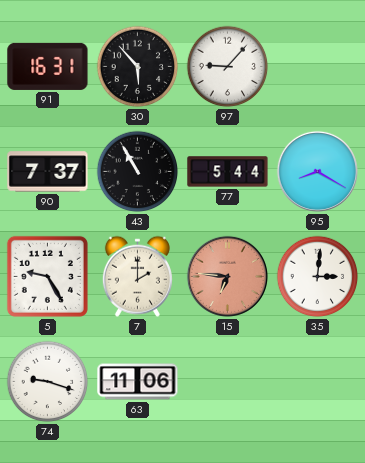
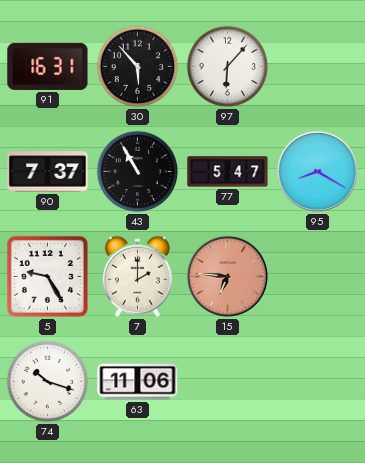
97: 9:07 -> 6:07 (228, 67)
77: 5:44 -> 5:47 (228, 172)
35: 3:01 -> none (318, 277)
74: 9:18 -> 10:18 (48, 382)
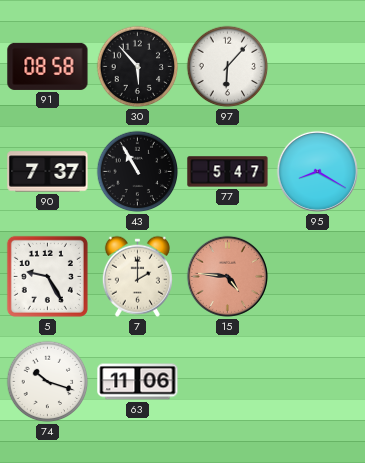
91: 16:31 -> 08:58 (48, 66)
15: 6:46 -> 4:46 (227, 276)
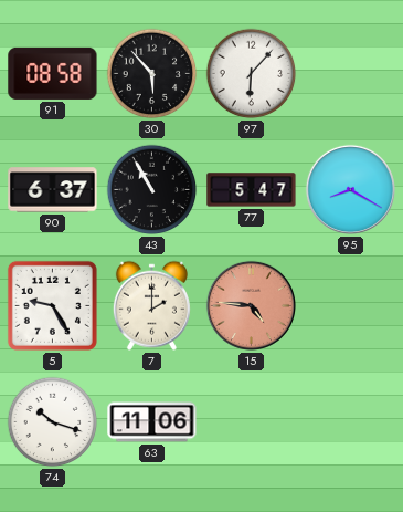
90: 7:37 -> 6:37 (53, 190)
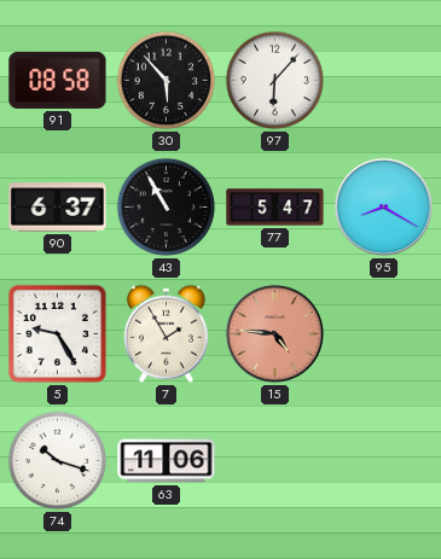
7: 2:00 -> 1:55 (166, 333)
